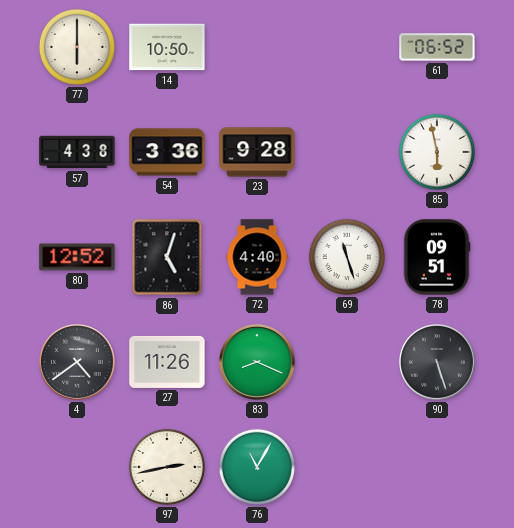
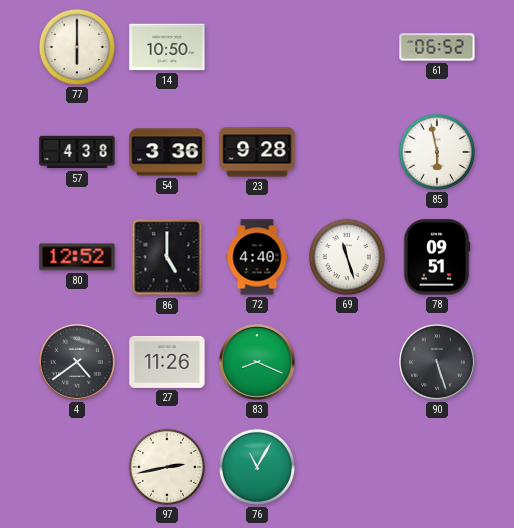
86: 5:03 -> 5:00 (167, 257)
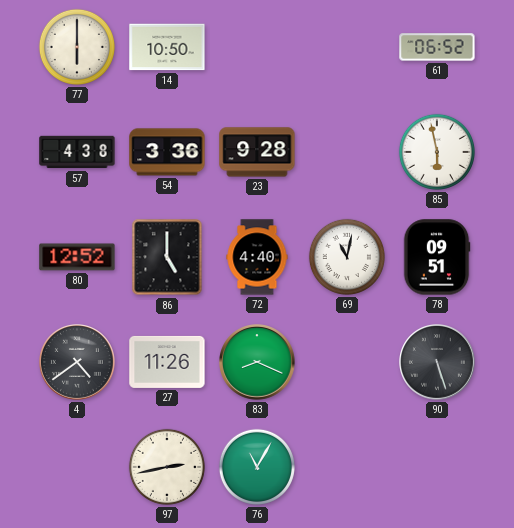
69: 11:27 -> 11:02 (347, 257)
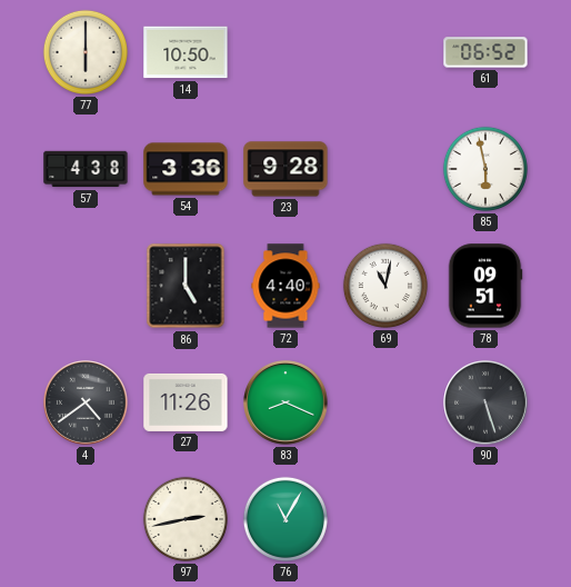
80: 12:52 -> none (77, 257)
